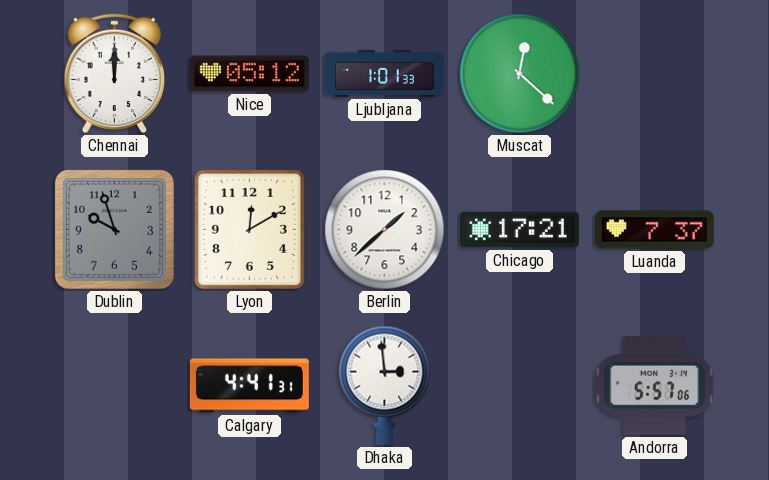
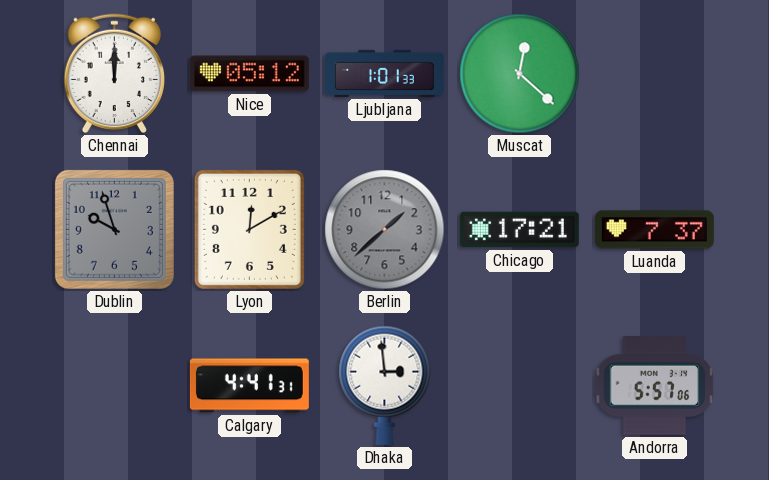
Berlin dial: white -> grey (385, 230)
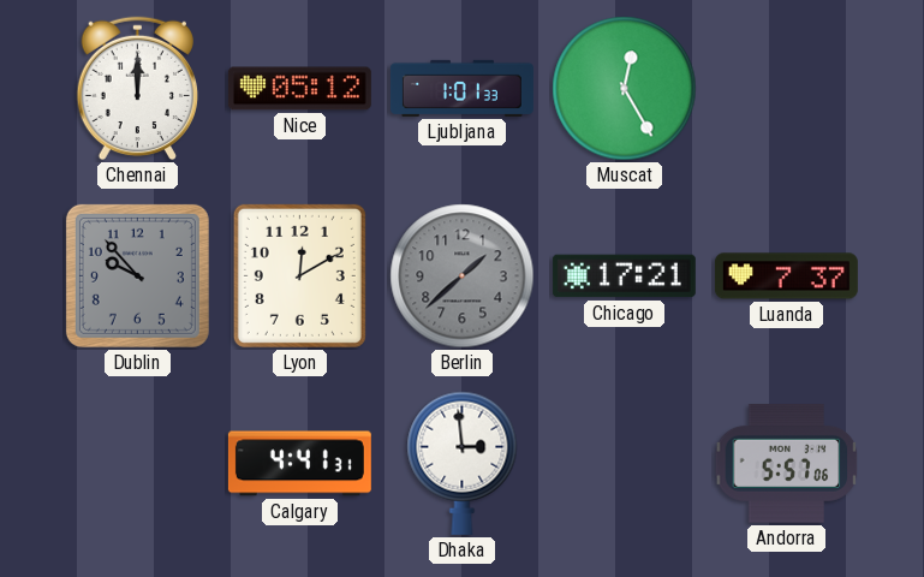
Muscat: 12:22 -> 12:25 (625, 89)
Dublin: 9:57 -> 9:53 (137, 275)
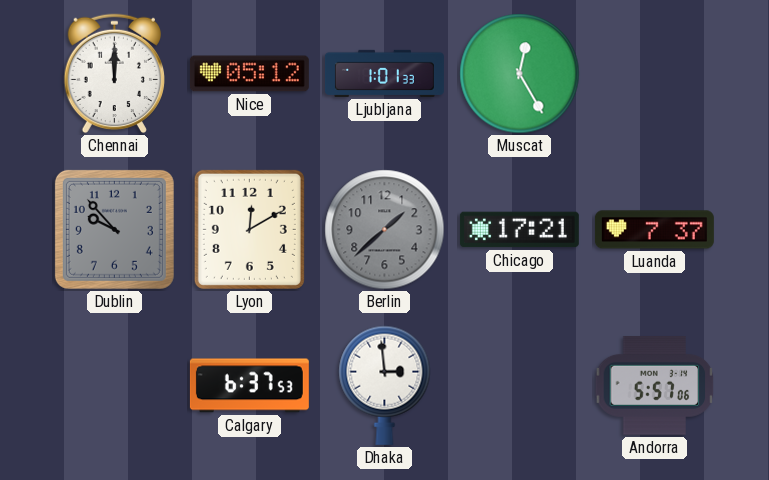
Calgary: 4:41 -> 6:37 (249, 386)
